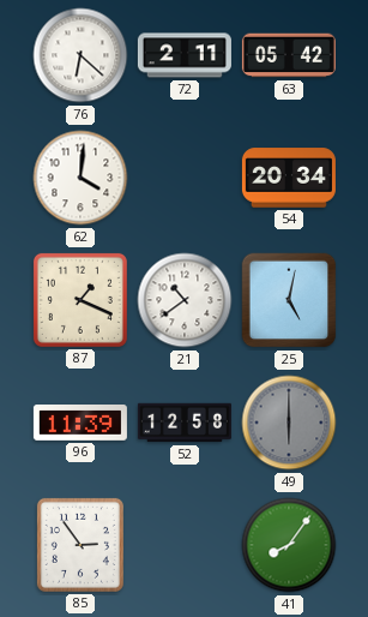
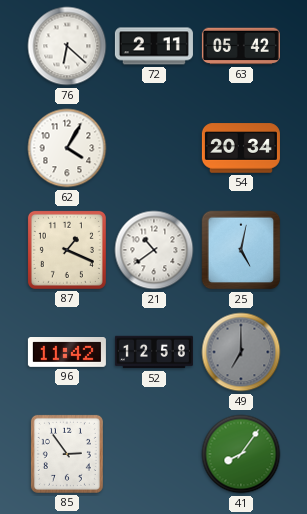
62: 4:01 -> 4:05 (67, 148)
96: 11:39 -> 11:42 (67, 353)
49: 6:00 -> 7:00 (241, 352)
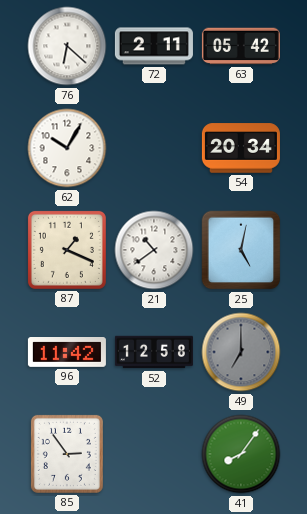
62: 4:05 -> 10:05 (67, 148)
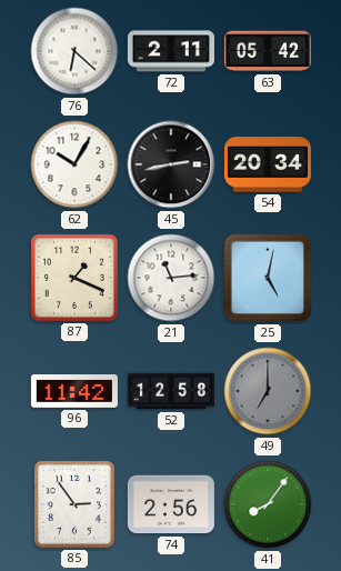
45: none -> 2:43 (171, 164)
21: 10:39 -> 11:14 (171, 278)
74: none -> 2:56 (171, 504)
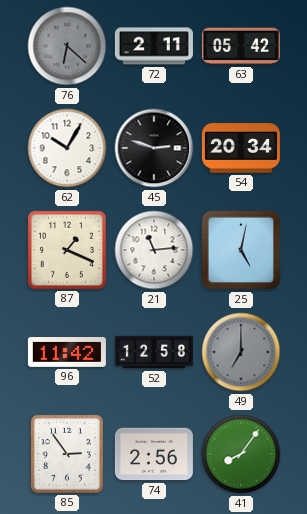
76 dial: white -> grey (67, 46)
45: 2:43 -> 2:48 (154, 148)
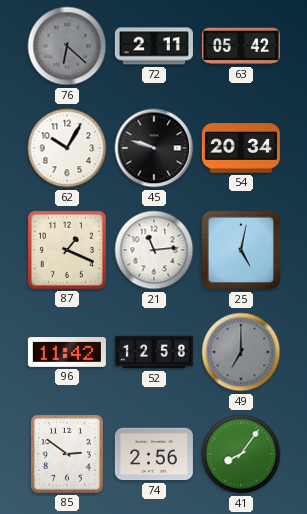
45: 2:48 -> 9:48 (154, 148)
85: 2:54 -> 2:51 (67, 454)
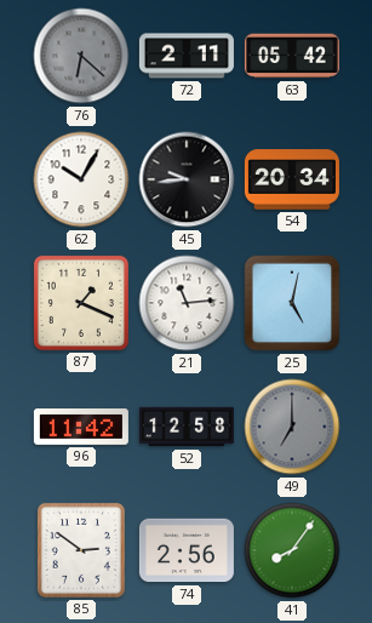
45: 9:48 -> 9:44 (187, 179)
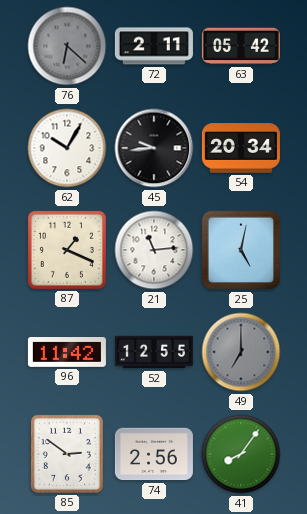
52: 12:58 -> 12:55 (154, 352)
